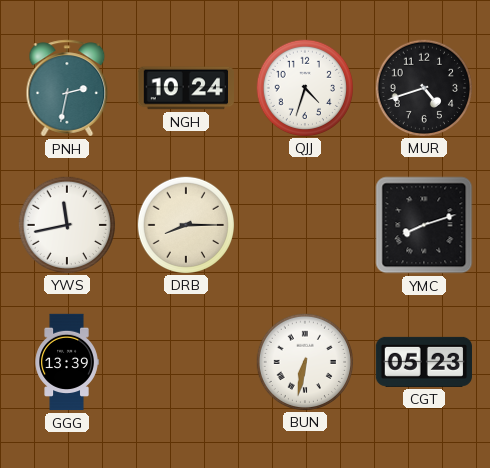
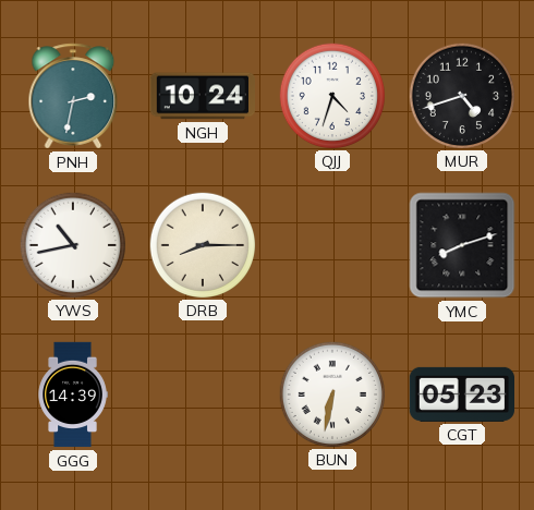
YWS: 11:43 -> 10:43 (72, 244)
GGG: 13:39 -> 14:39 (73, 394)
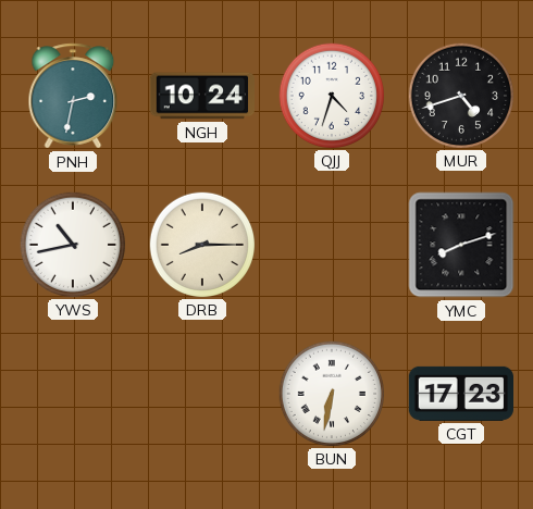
GGG: 14:39 -> none (73, 394)
CGT: 05:23 -> 17:23 (460, 394)
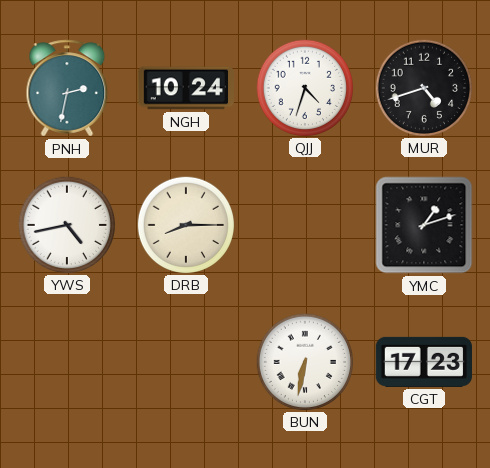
YWS: 10:43 -> 4:43 (66, 224)
YMC: 8:12 -> 1:12 (424, 225)
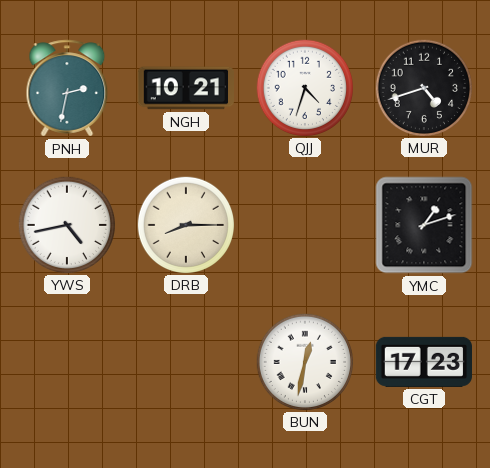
NGH: 10:24 -> 10:21 (186, 88)
BUN: 6:32 -> 12:32 (304, 361)
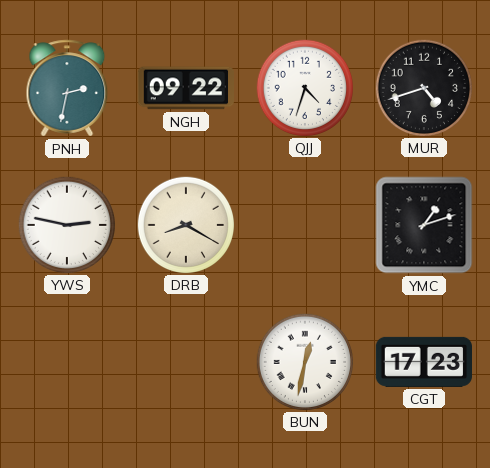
NGH: 10:21 -> 09:22 (186, 88)
YWS: 4:43 -> 2:47 (66, 224)
DRB: 8:15 -> 8:20 (185, 224)
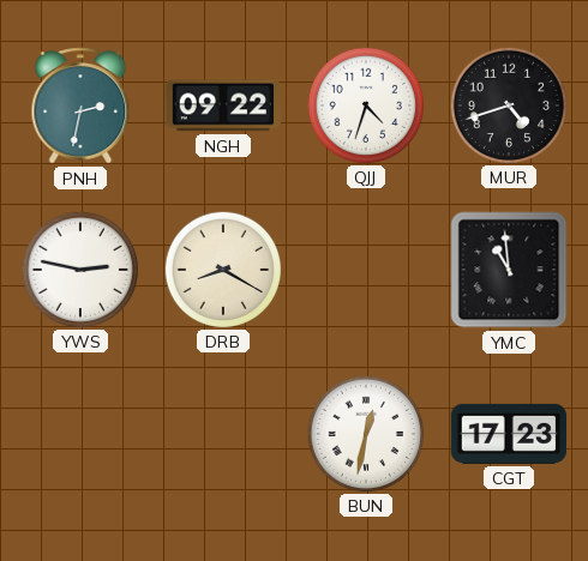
YMC: 1:12 -> 10:59 (509, 270)
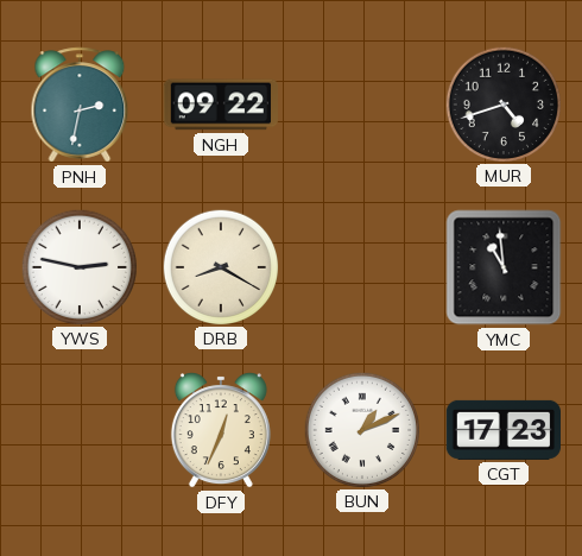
QJJ: 4:33 -> none (365, 104)
DFY: none -> 12:34 (221, 430)
BUN: 12:32 -> 1:11 (361, 429)
